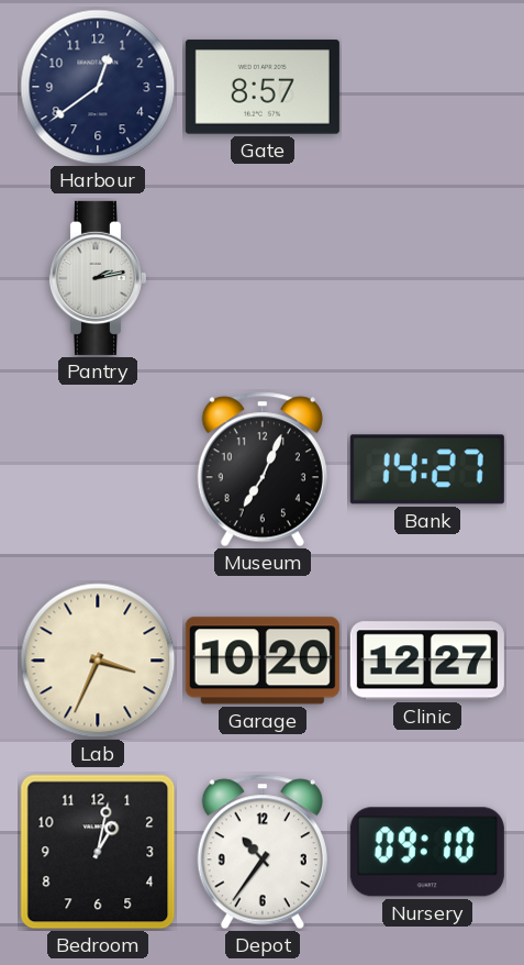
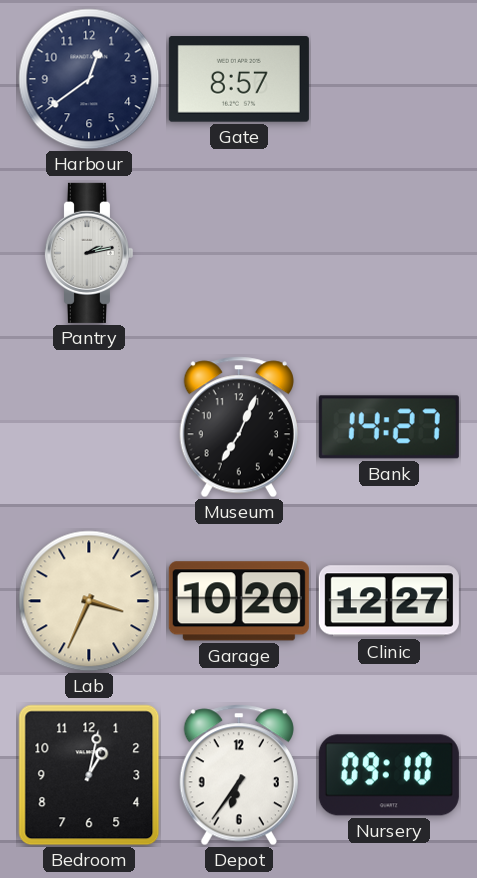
Depot: 10:36 -> 6:36 (239, 775)
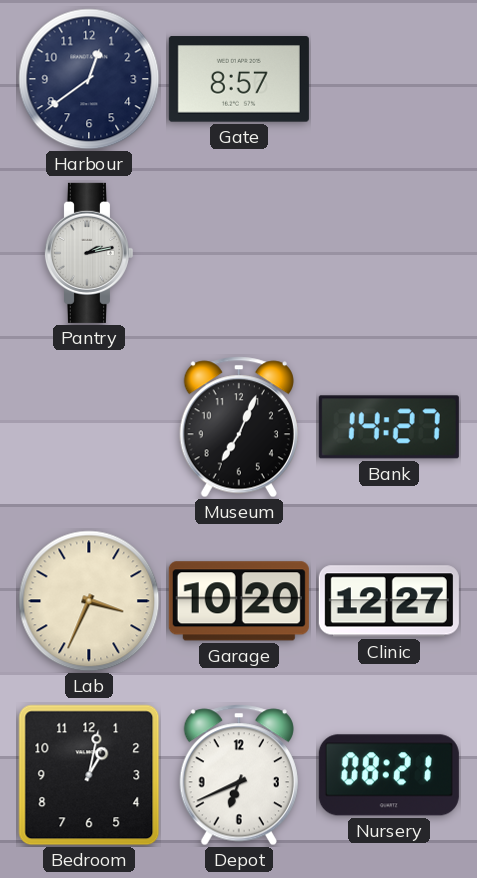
Depot: 6:36 -> 6:41 (239, 775)
Nursery: 09:10 -> 08:21 (389, 775)
